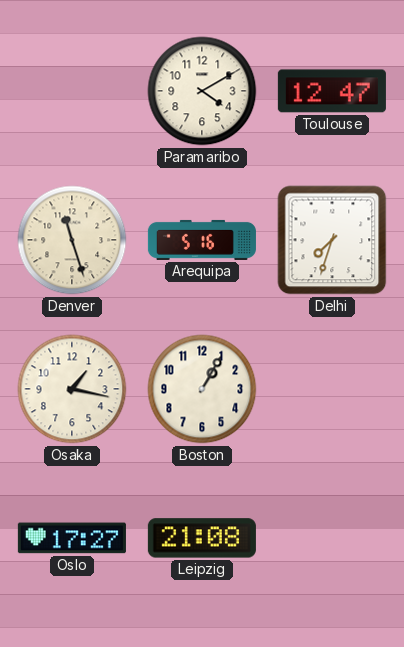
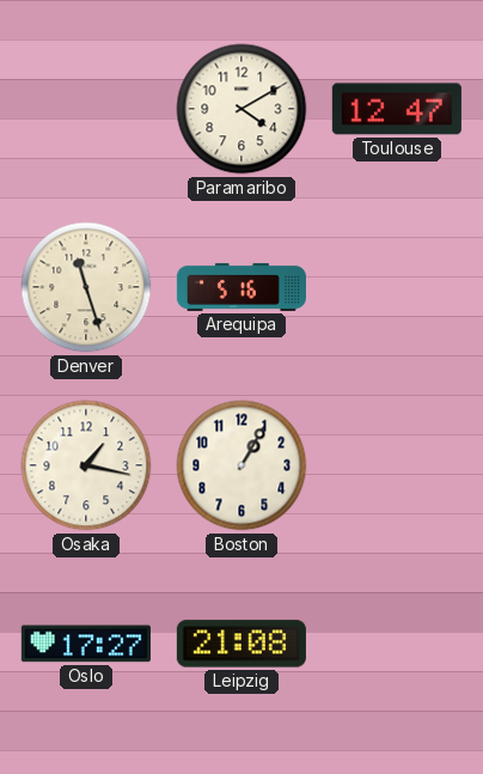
Delhi: 7:33 -> none (332, 240)
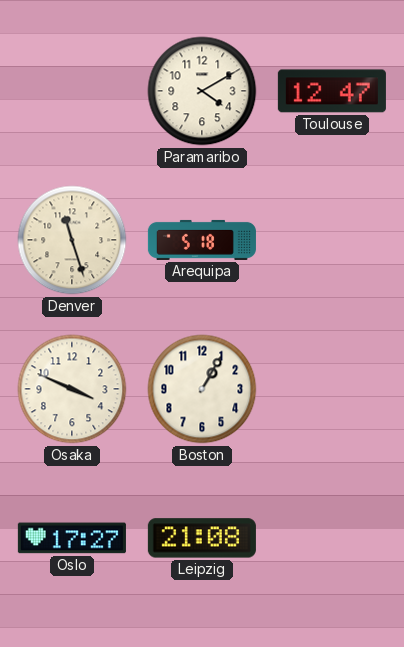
Arequipa: 5:16 -> 5:18 (202, 240)
Osaka: 1:17 -> 3:49 (72, 389)
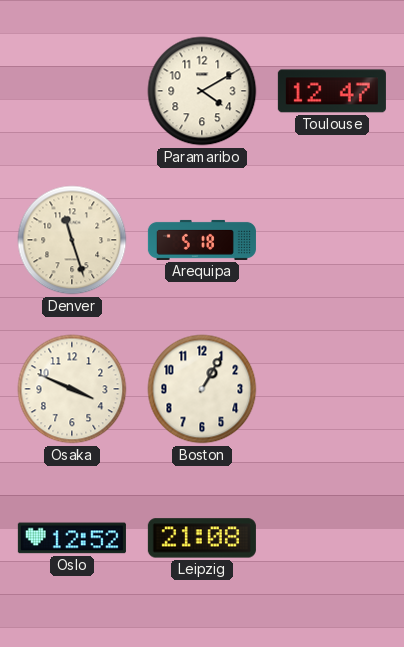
Oslo: 17:27 -> 12:52 (72, 538)
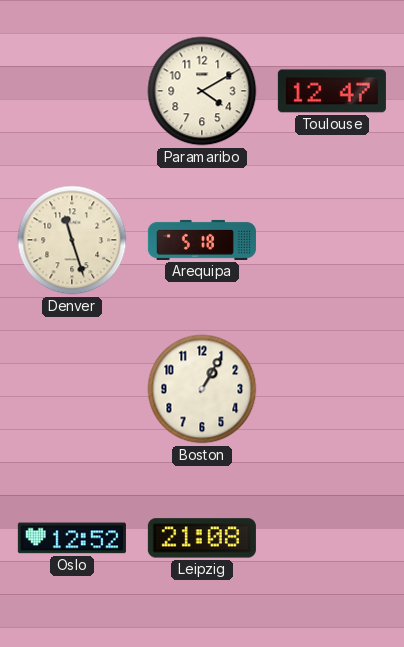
Osaka: 3:49 -> none (72, 389)
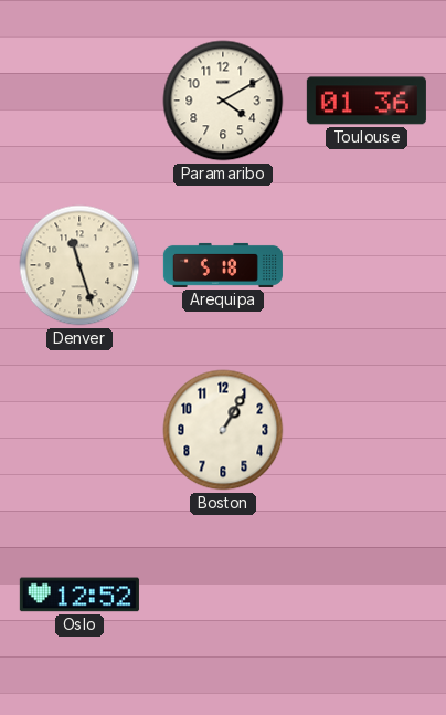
Toulouse: 12:47 -> 01:36 (367, 101)
Leipzig: 21:08 -> none (202, 538)
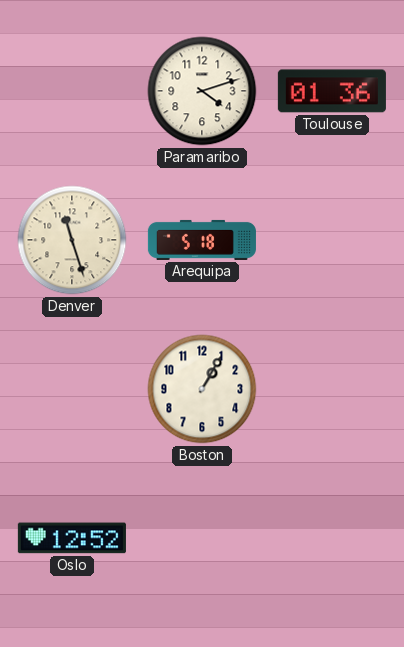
Paramaribo: 4:10 -> 4:12 (202, 91)
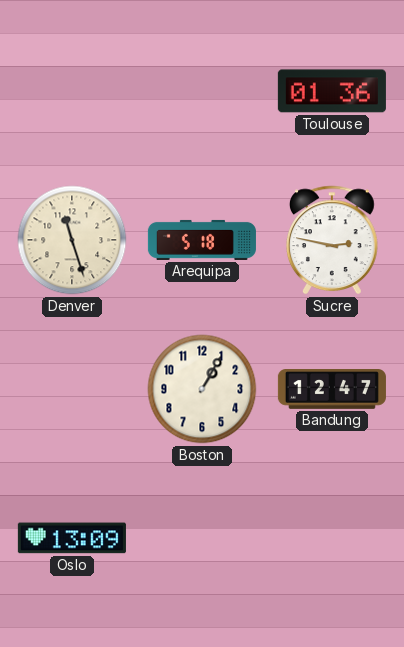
Paramaribo: 4:12 -> none (202, 91)
Sucre: none -> 2:47 (333, 240)
Bandung: none -> 12:47 (332, 390)
Oslo: 12:52 -> 13:09 (72, 538)
